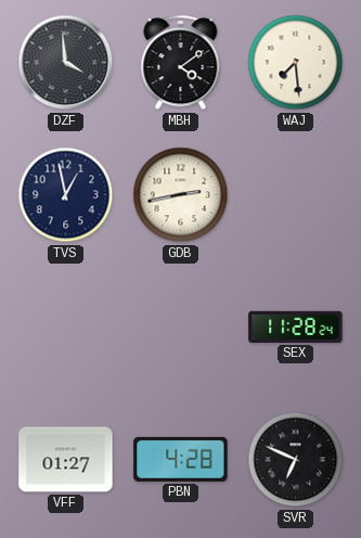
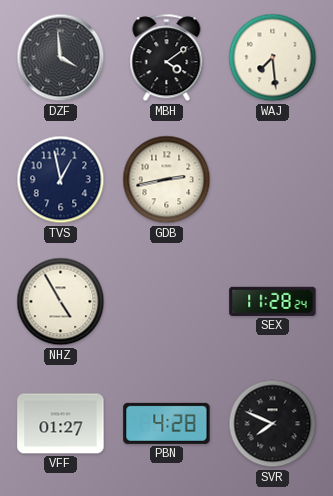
NHZ: none -> 4:55 (61, 302)
SVR: 6:49 -> 7:49 (273, 424)
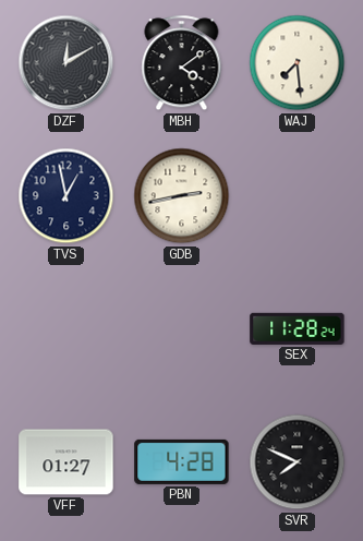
DZF: 3:59 -> 12:10 (66, 63)
NHZ: 4:55 -> none (61, 302)
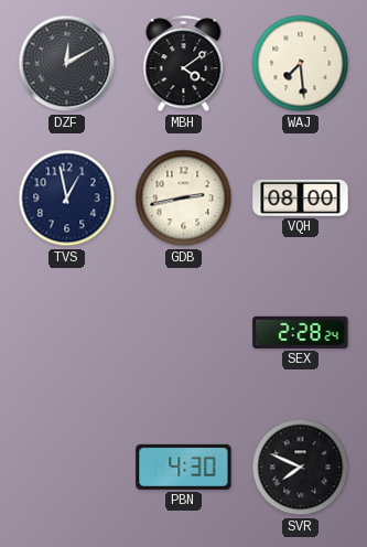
VQH: none -> 08:00 (301, 197)
SEX: 11:28 -> 2:28 (301, 332)
VFF: 01:27 -> none (66, 462)
PBN: 4:28 -> 4:30 (184, 466)
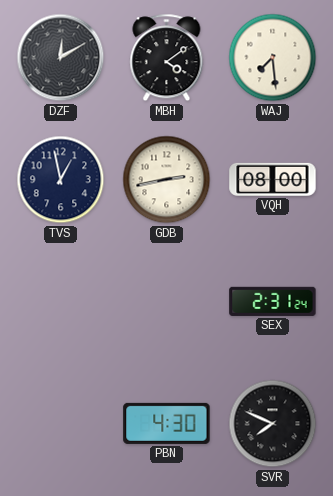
SEX: 2:28 -> 2:31 (273, 301)
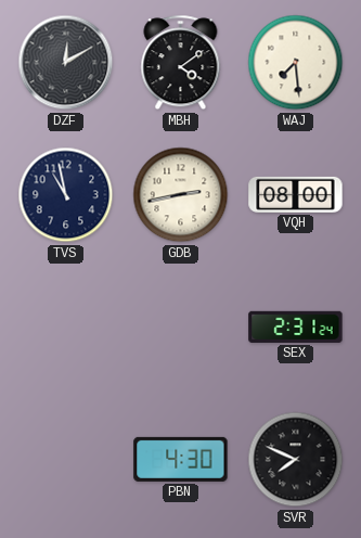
TVS: 12:58 -> 10:58 (66, 195)
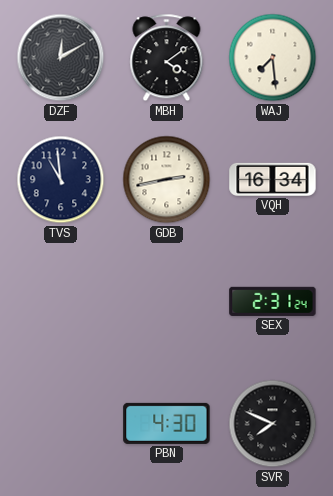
TVS: 10:58 -> 10:59 (61, 180)
VQH: 08:00 -> 16:34 (273, 179)
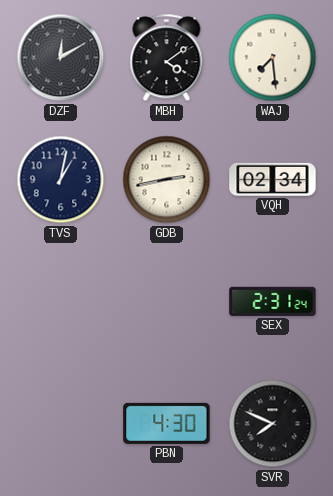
TVS: 10:59 -> 1:02 (61, 180)
VQH: 16:34 -> 02:34 (273, 179)
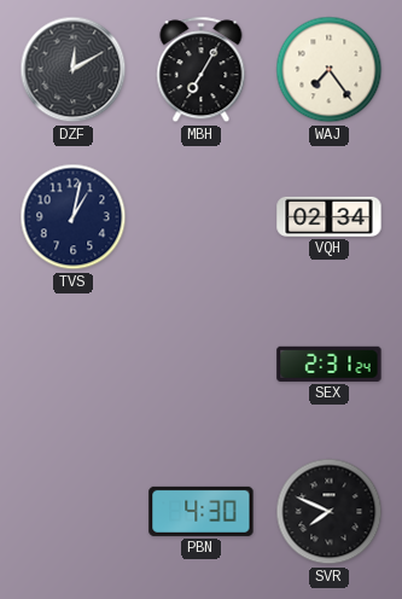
MBH: 4:09 -> 7:05 (202, 70)
WAJ: 7:29 -> 7:24 (330, 70)
GDB: 2:43 -> none (167, 180)
